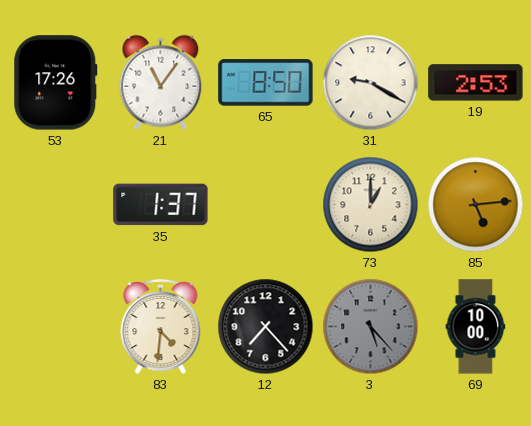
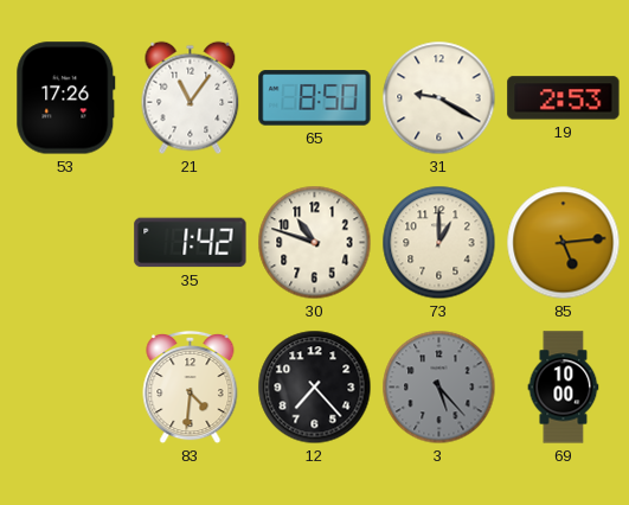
35: 1:37 -> 1:42 (191, 243)
30: none -> 10:48 (315, 243)
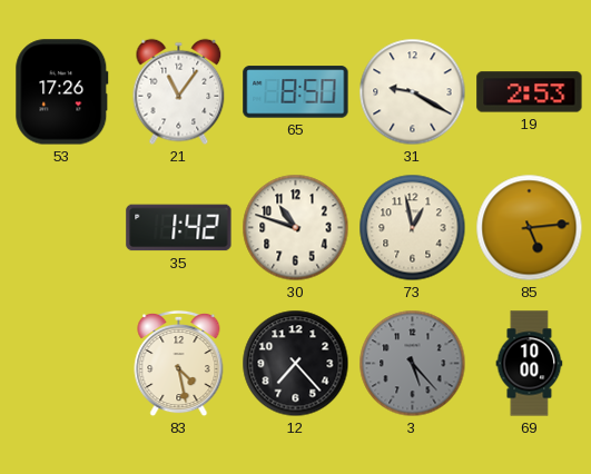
73: 1:00 -> 12:58 (413, 228)
83: 4:31 -> 4:28 (179, 364)
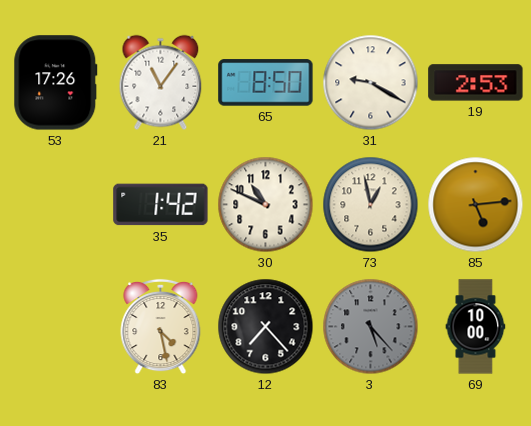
30: 10:48 -> 10:49 (266, 205)
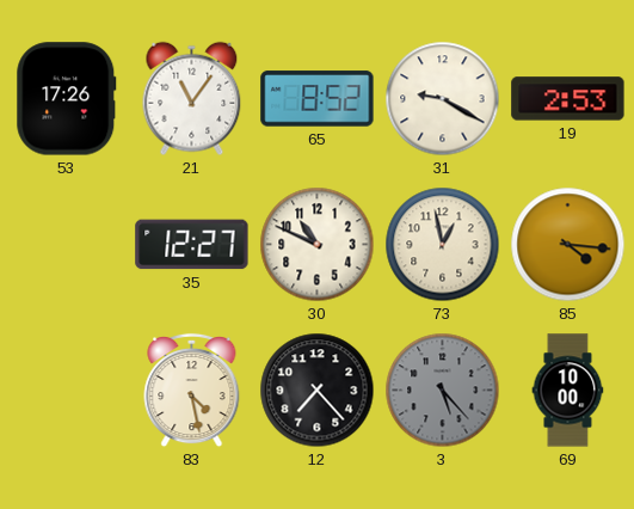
65: 8:50 -> 8:52 (318, 99)
35: 1:42 -> 12:27 (192, 245)
85: 5:14 -> 4:16 (568, 245)
